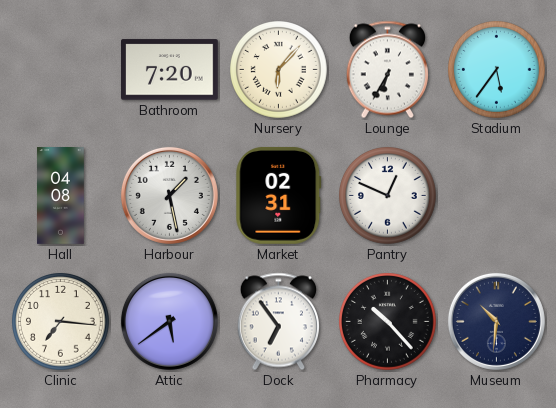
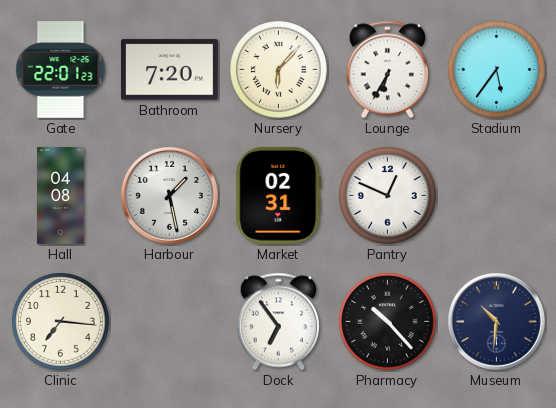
Gate: none -> 22:01 (61, 70)
Attic: 5:39 -> none (169, 321)
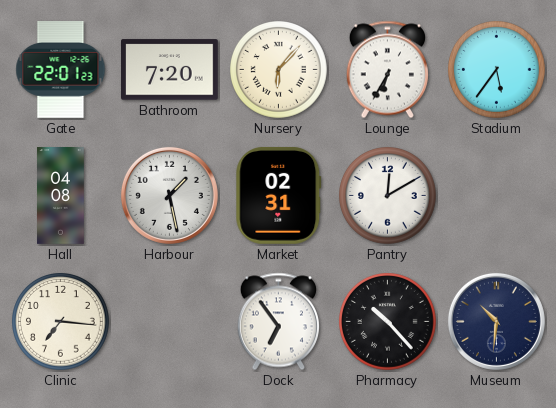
Pantry: 12:49 -> 12:10 (388, 196)
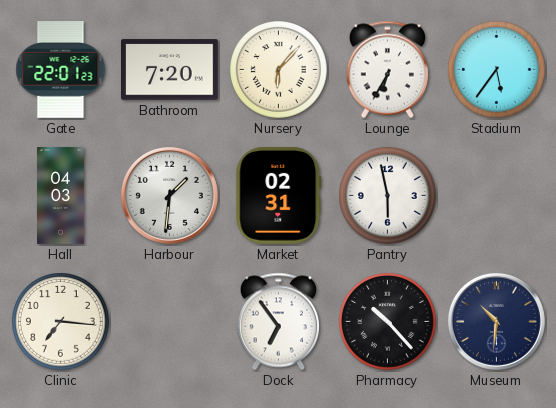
Hall: 04:08 -> 04:03 (61, 196)
Harbour: 1:28 -> 1:31 (169, 195)
Pantry: 12:10 -> 5:58 (388, 196)
